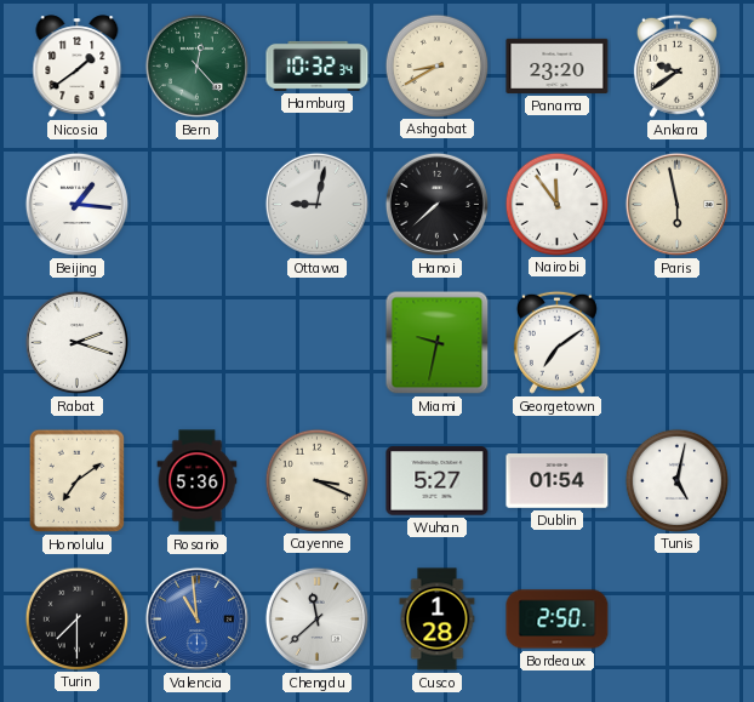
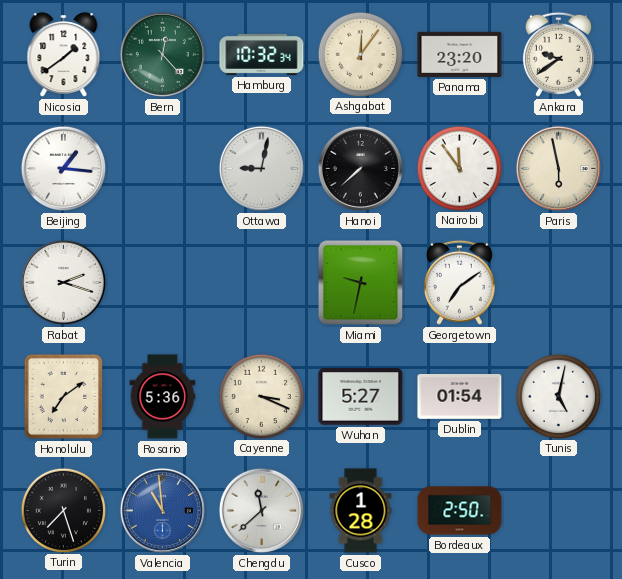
Ashgabat: 8:40 -> 12:06 (360, 54)
Turin: 7:30 -> 7:27 (63, 510)
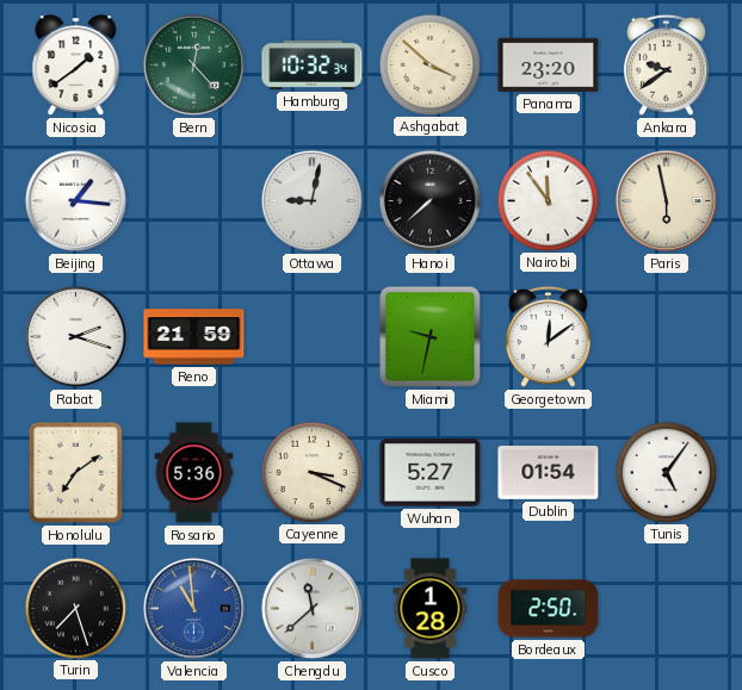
Ashgabat: 12:06 -> 3:52 (429, 64)
Reno: none -> 21:59 (194, 337)
Georgetown: 7:09 -> 12:09 (548, 336)
Tunis: 5:02 -> 5:06 (666, 472)
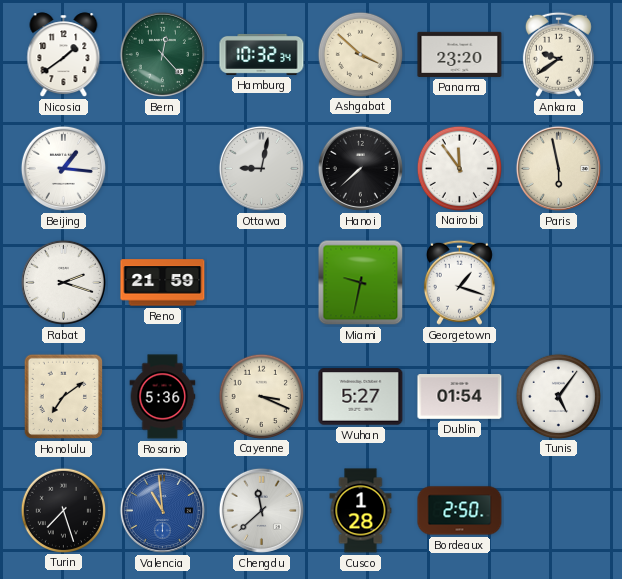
Georgetown: 12:09 -> 1:18 (459, 282)
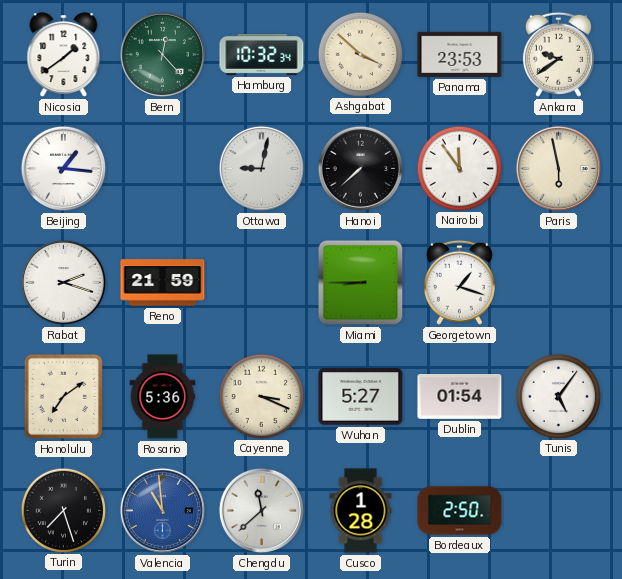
Panama: 23:20 -> 23:53 (460, 54)
Miami: 9:32 -> 8:45 (361, 283)
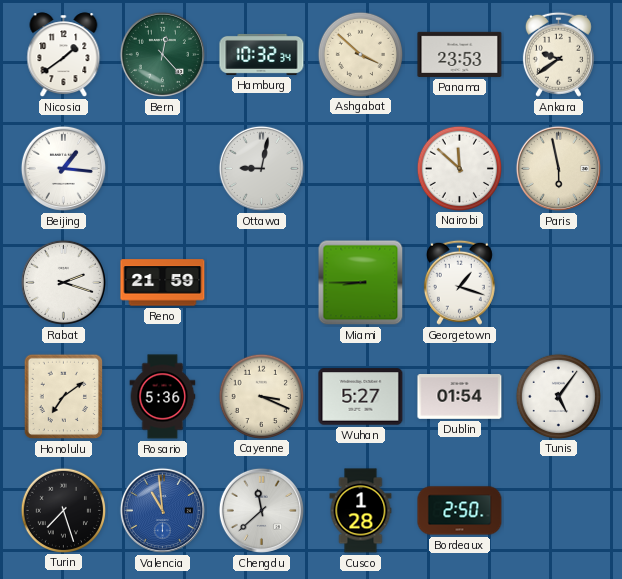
Hanoi: 7:38 -> none (360, 168)
Nairobi: 11:54 -> 11:52 (459, 168)
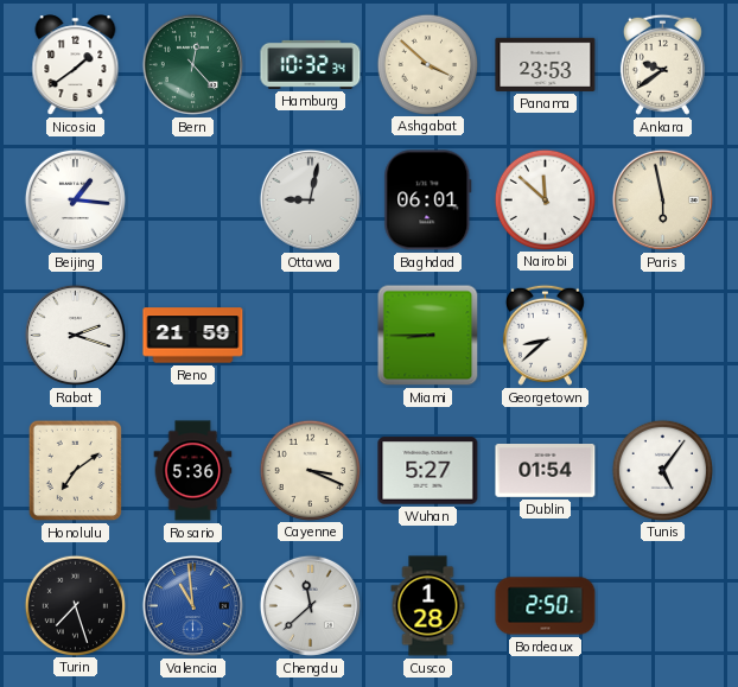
Baghdad: none -> 06:01 (428, 201)
Georgetown: 1:18 -> 8:38 (545, 335)
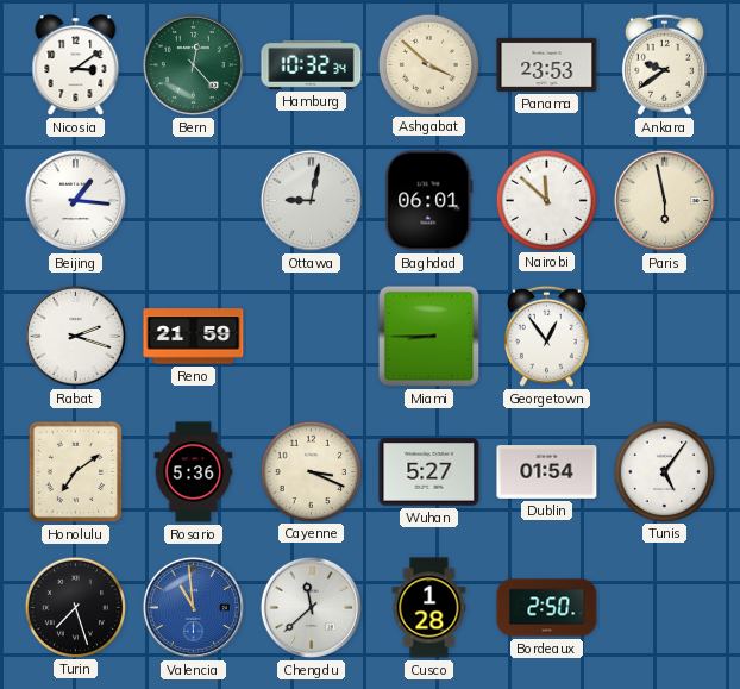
Nicosia: 1:39 -> 3:09 (76, 65)
Georgetown: 8:38 -> 12:54 (546, 336)
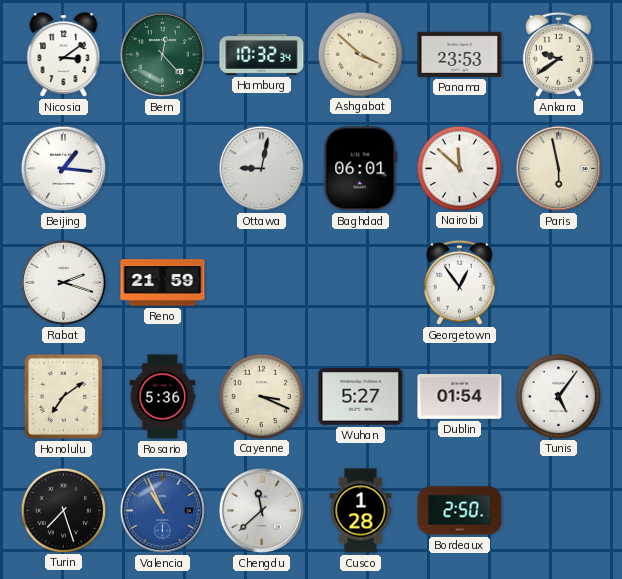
Miami: 8:45 -> none (429, 337)
Valencia: 10:59 -> 10:56 (162, 510)
